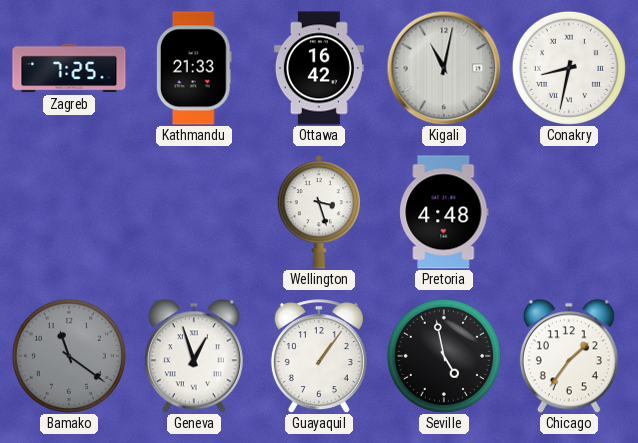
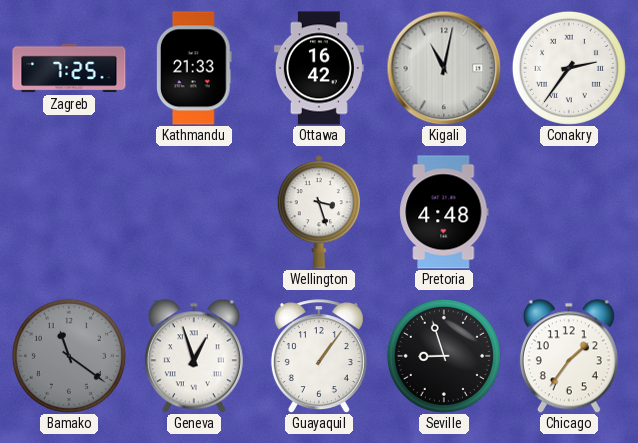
Conakry: 8:32 -> 2:36 (569, 68)
Seville: 4:58 -> 8:57 (444, 356)
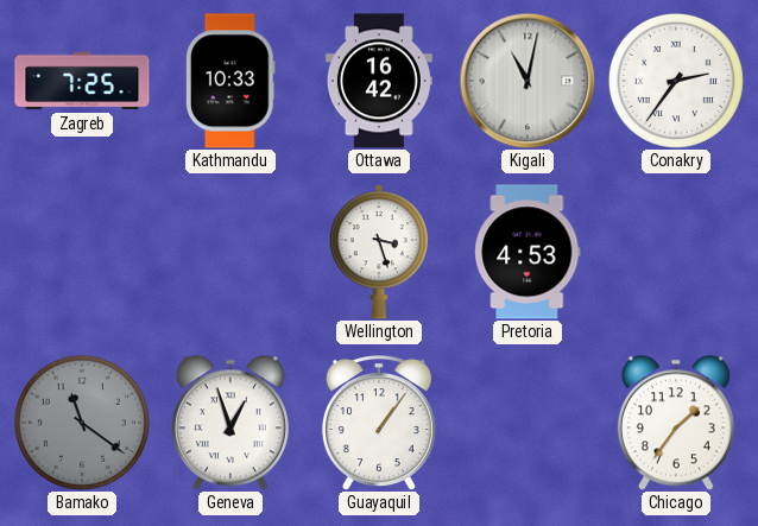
Kathmandu: 21:33 -> 10:33 (230, 81)
Pretoria: 4:48 -> 4:53 (528, 252)
Seville: 8:57 -> none (444, 356)
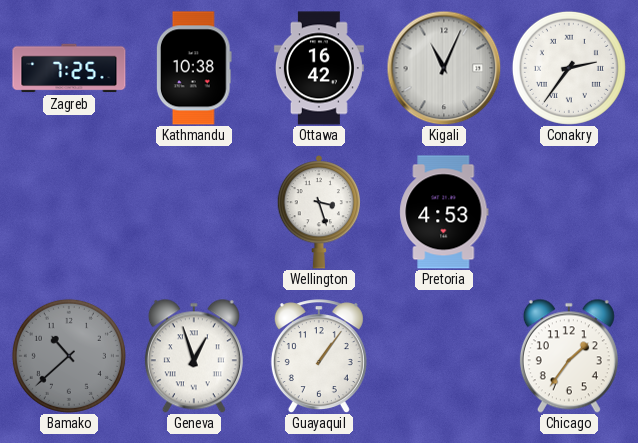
Kathmandu: 10:33 -> 10:38 (194, 68)
Kigali: 11:02 -> 11:04 (444, 68)
Bamako: 11:21 -> 10:38 (69, 356)
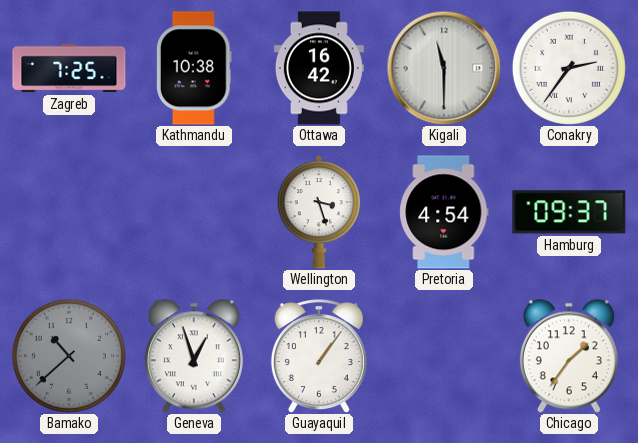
Kigali: 11:04 -> 11:30 (444, 68)
Pretoria: 4:53 -> 4:54 (444, 212)
Hamburg: none -> 09:37 (569, 212)
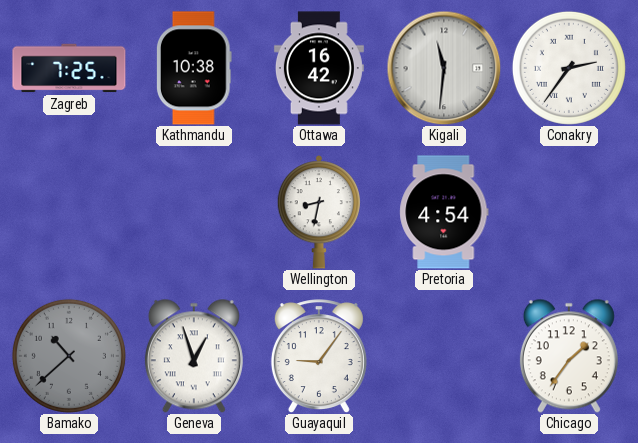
Kigali: 11:30 -> 11:31 (444, 68)
Wellington: 3:27 -> 8:32 (319, 212)
Hamburg: 09:37 -> none (569, 212)
Guayaquil: 1:06 -> 9:06 (319, 356)
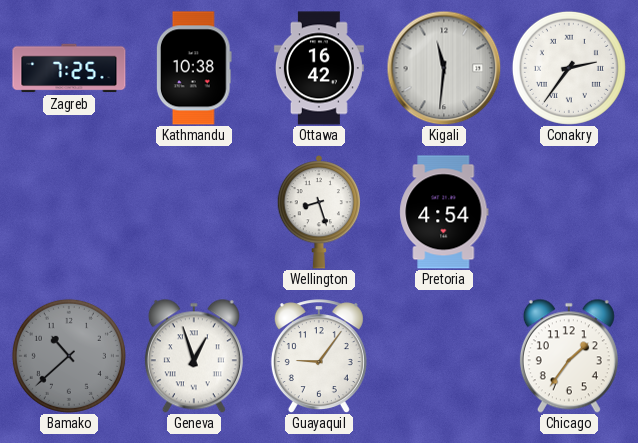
Wellington: 8:32 -> 8:27 (319, 212)
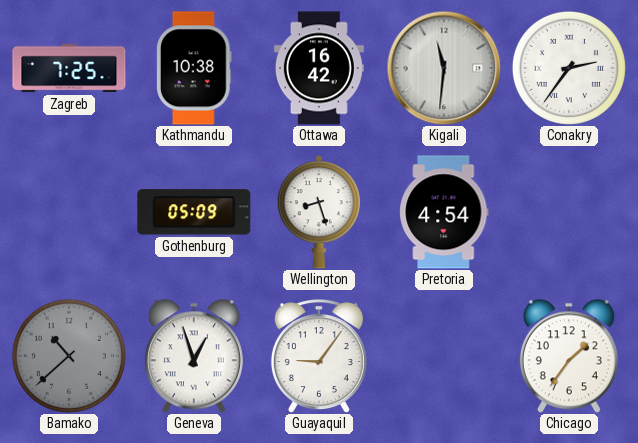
Gothenburg: none -> 05:09 (194, 212)
